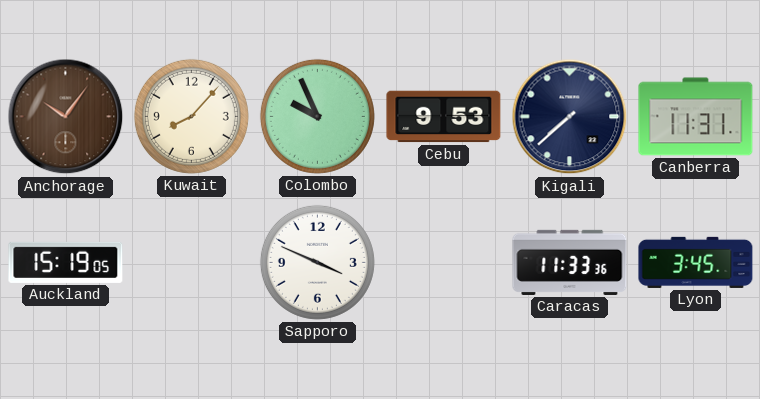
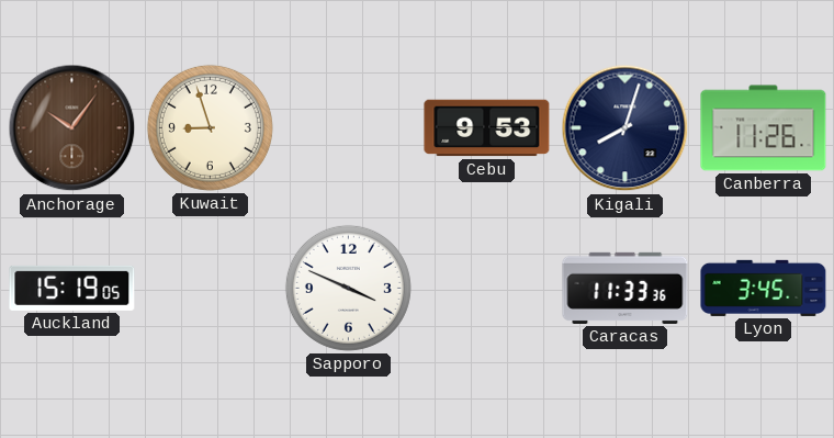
Kuwait: 8:07 -> 8:57 (210, 127)
Colombo: 9:56 -> none (317, 116)
Kigali: 7:38 -> 8:03 (625, 128)
Canberra: 11:31 -> 11:26 (764, 128)
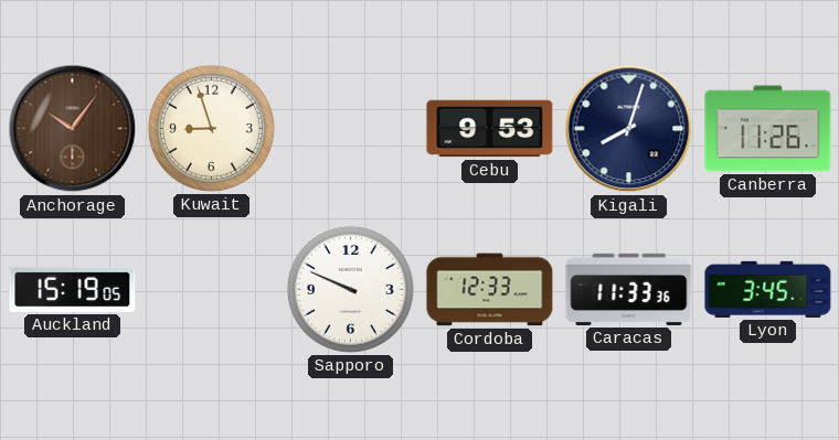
Sapporo: 3:49 -> 9:49 (350, 289)
Cordoba: none -> 12:33 (490, 290)
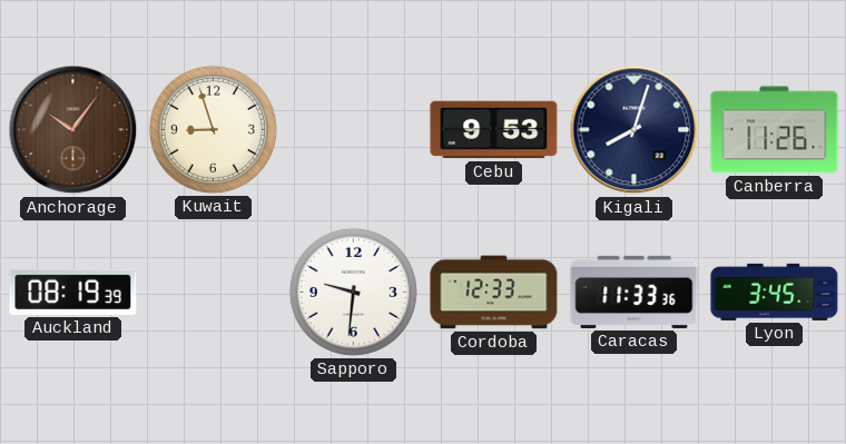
Auckland: 15:19 -> 08:19 (73, 292)
Sapporo: 9:49 -> 9:31 (353, 292)
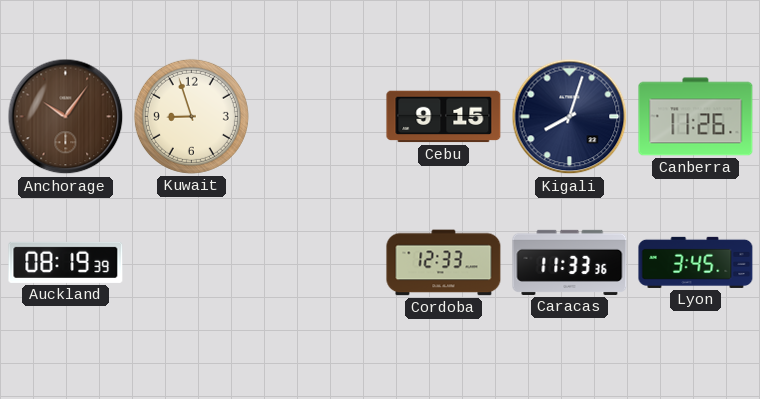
Cebu: 9:53 -> 9:15 (444, 117)
Sapporo: 9:31 -> none (353, 292)
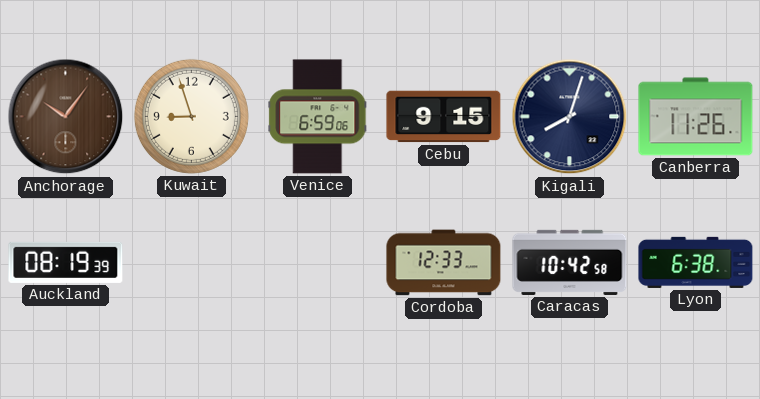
Venice: none -> 6:59 (318, 117)
Caracas: 11:33 -> 10:42 (570, 262)
Lyon: 3:45 -> 6:38 (696, 262)
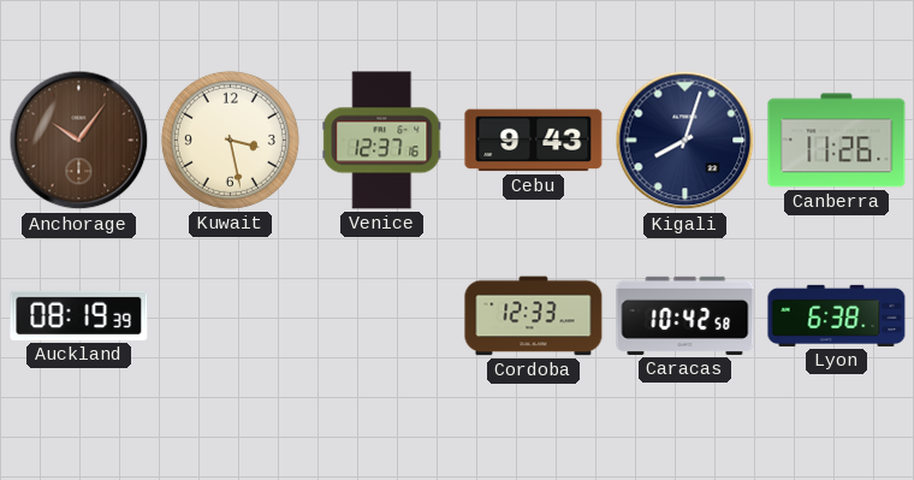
Kuwait: 8:57 -> 3:28 (230, 140)
Venice: 6:59 -> 12:37 (382, 141)
Cebu: 9:15 -> 9:43 (534, 141)
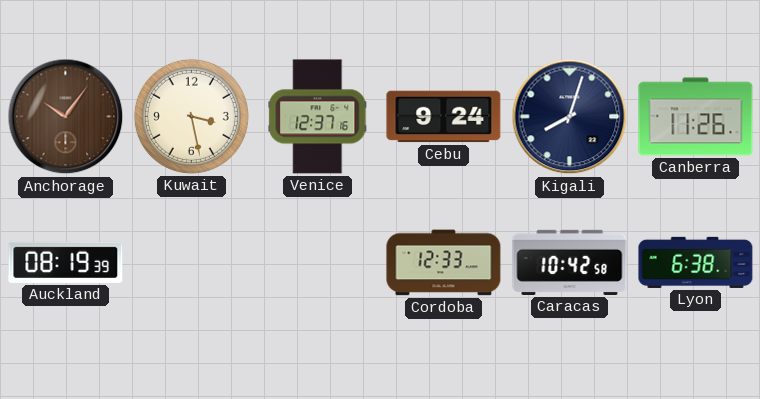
Cebu: 9:43 -> 9:24 (444, 117)
